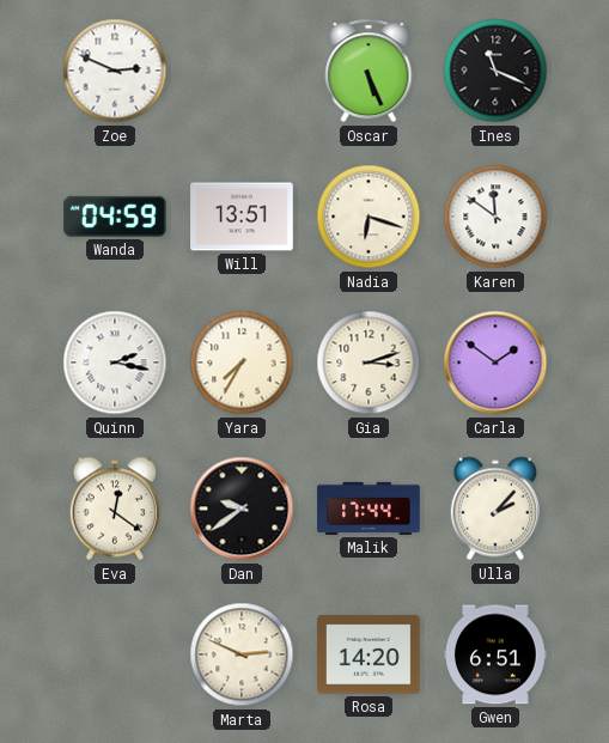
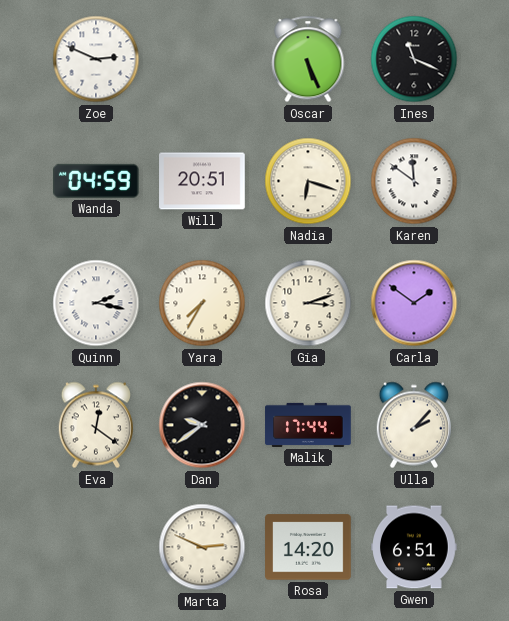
Will: 13:51 -> 20:51 (202, 181)
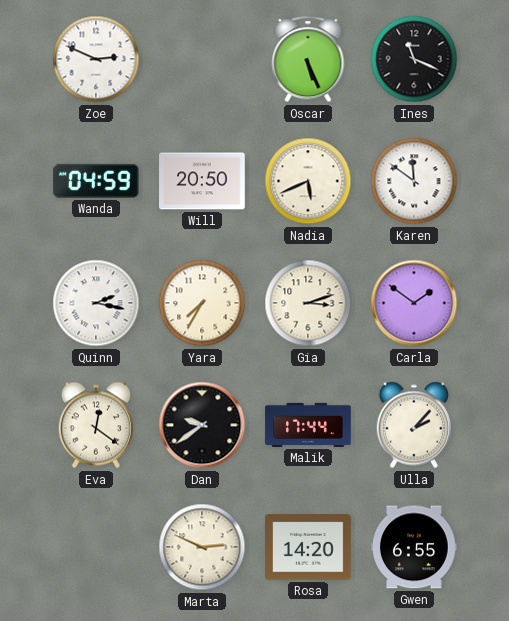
Will: 20:51 -> 20:50 (202, 181)
Nadia: 6:18 -> 5:41 (308, 181)
Gwen: 6:51 -> 6:55 (414, 547)
